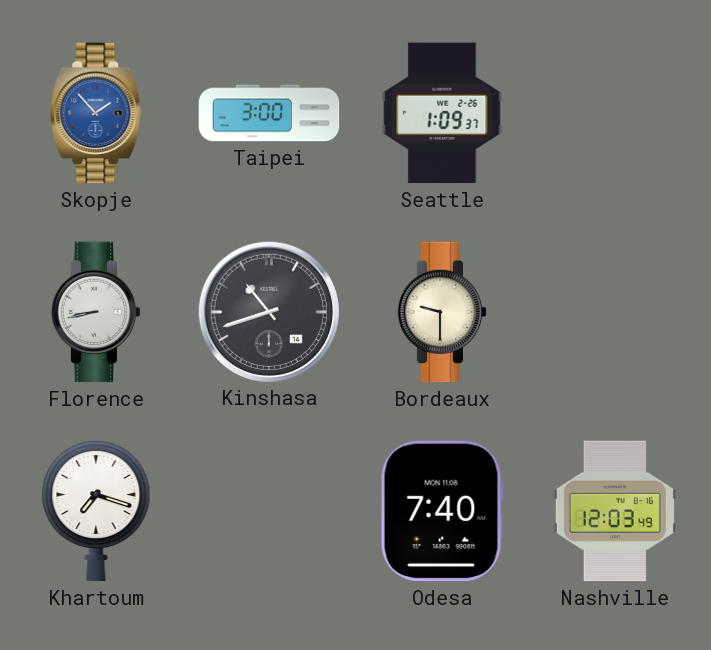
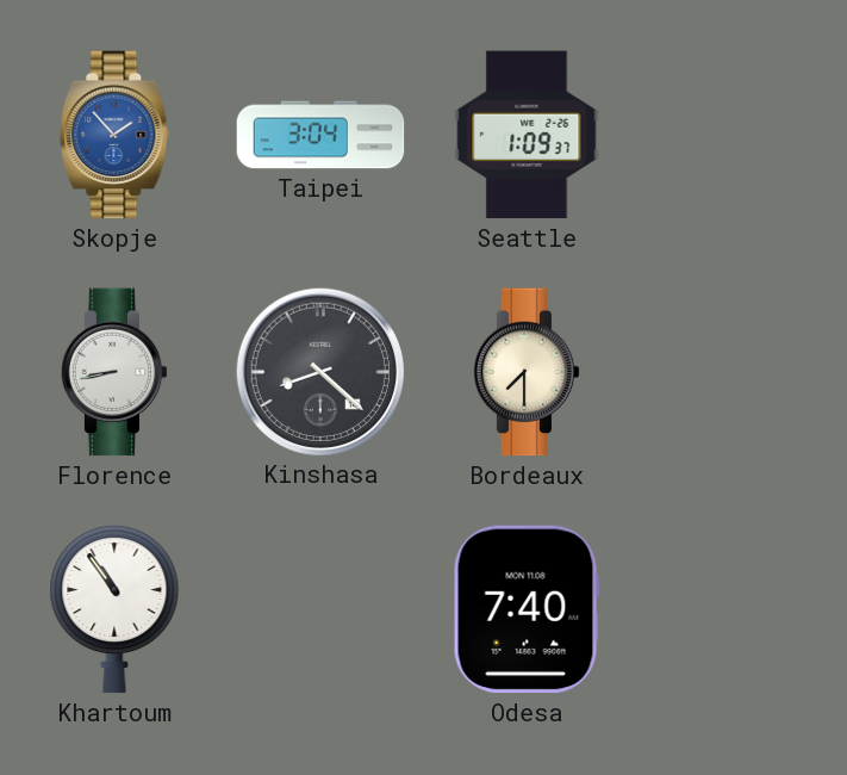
Taipei: 3:00 -> 3:04 (320, 135)
Kinshasa: 10:42 -> 8:22 (319, 371)
Bordeaux: 9:30 -> 7:30 (527, 372)
Khartoum: 7:18 -> 10:54 (114, 609)
Nashville: 12:03 -> none (615, 511)
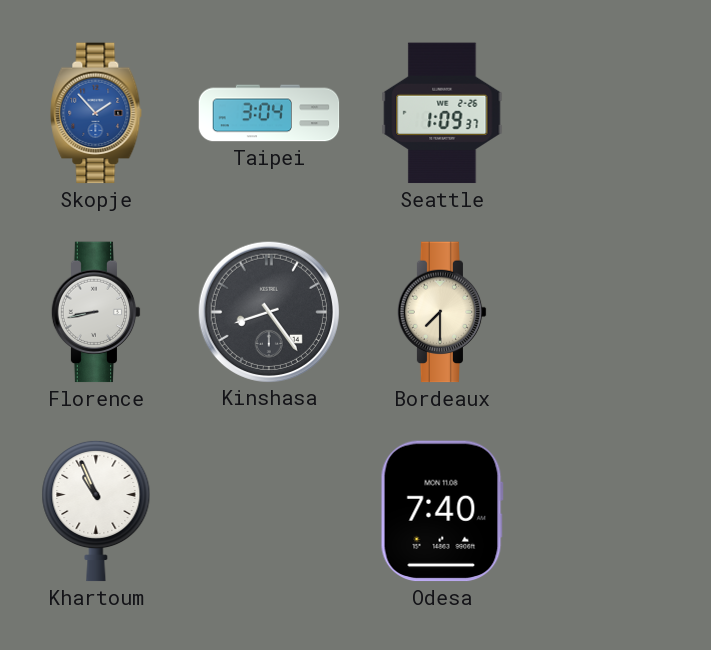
Kinshasa: 8:22 -> 8:24 (268, 311)
Khartoum: 10:54 -> 10:56 (96, 511)
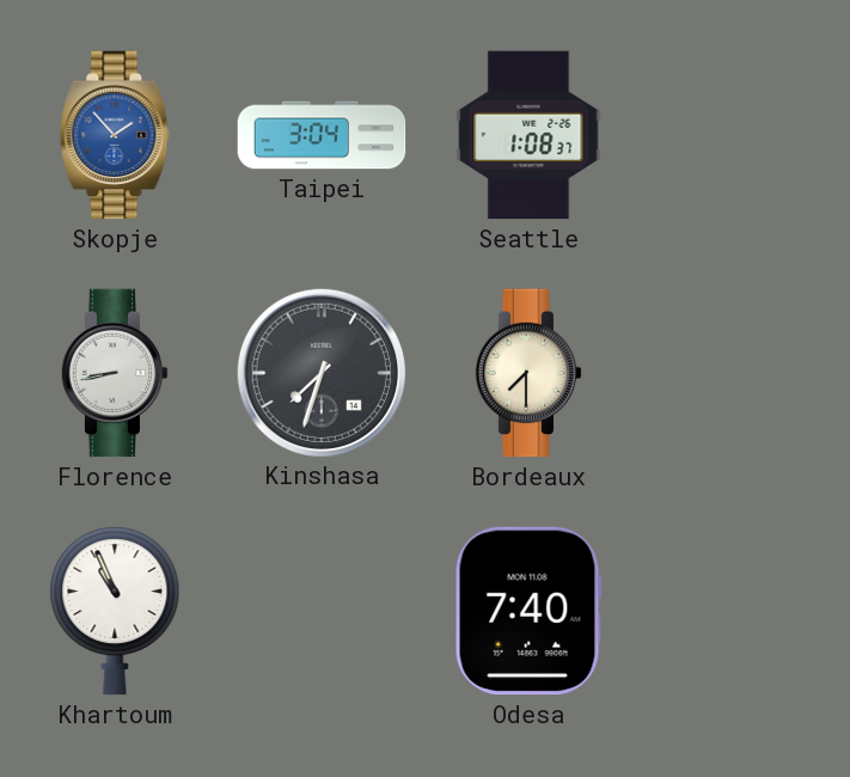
Seattle: 1:09 -> 1:08 (528, 135)
Kinshasa: 8:24 -> 7:33 (320, 372)
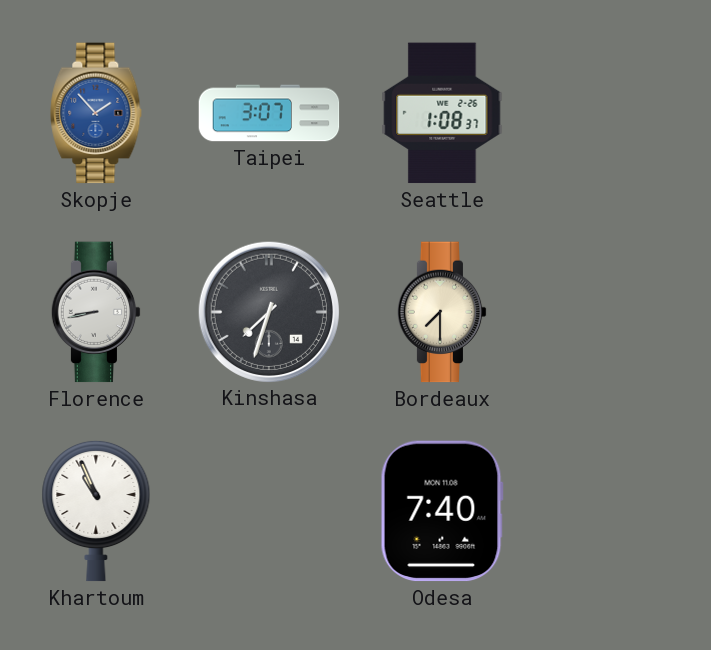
Taipei: 3:04 -> 3:07 (269, 113)
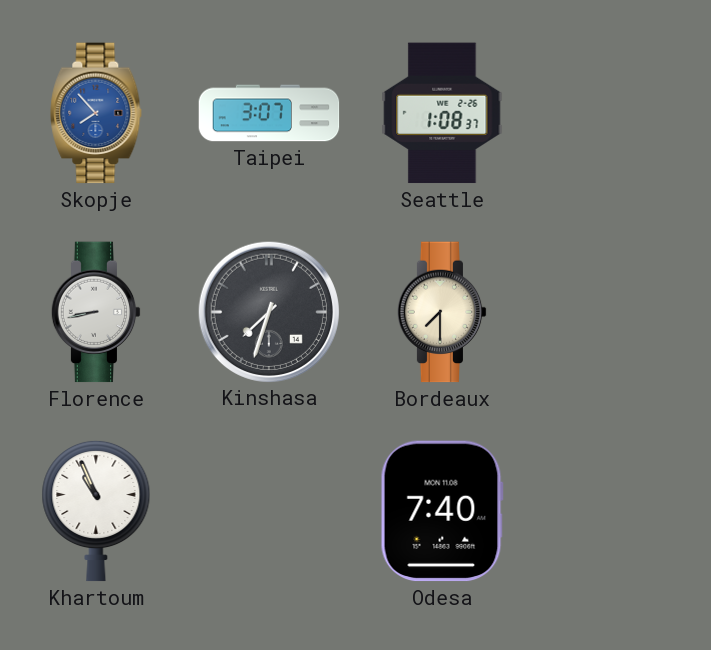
Skopje: 1:53 -> 7:53 (96, 113)
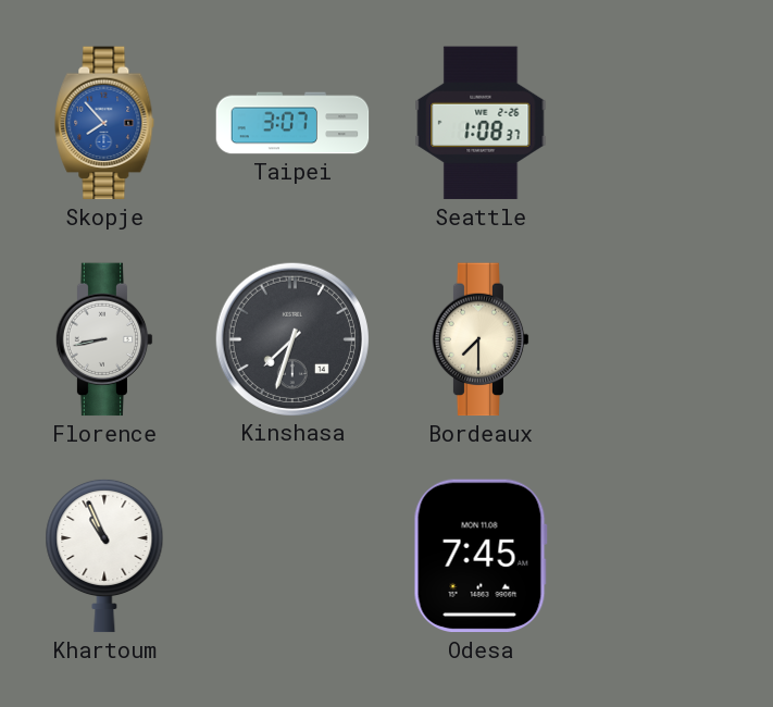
Odesa: 7:40 -> 7:45 (481, 556)
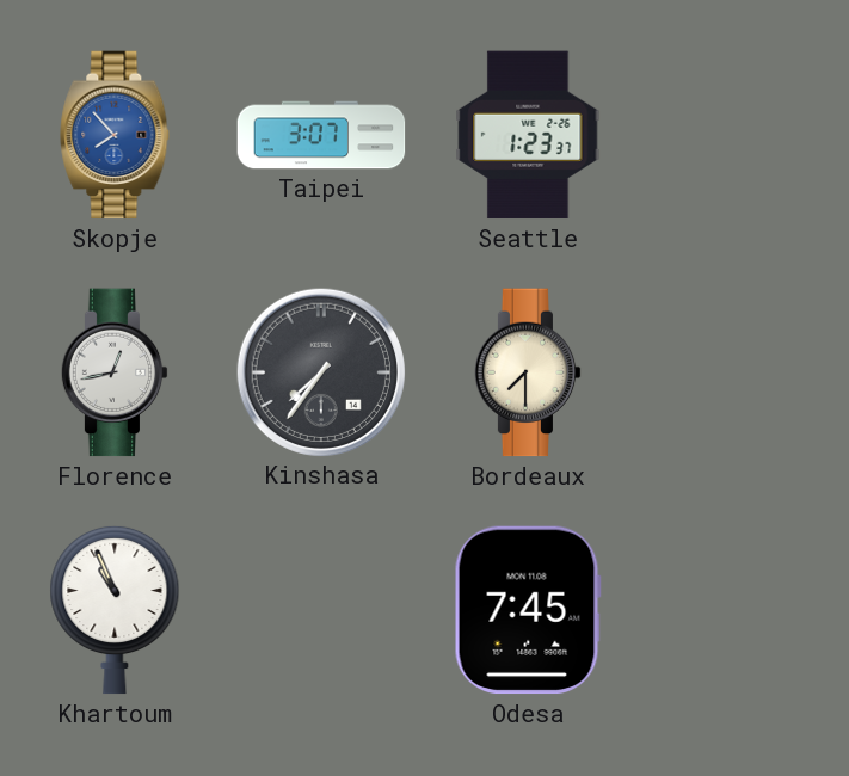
Seattle: 1:08 -> 1:23 (528, 135)
Florence: 8:43 -> 12:43 (115, 372)
Kinshasa: 7:33 -> 7:36 (320, 371)
